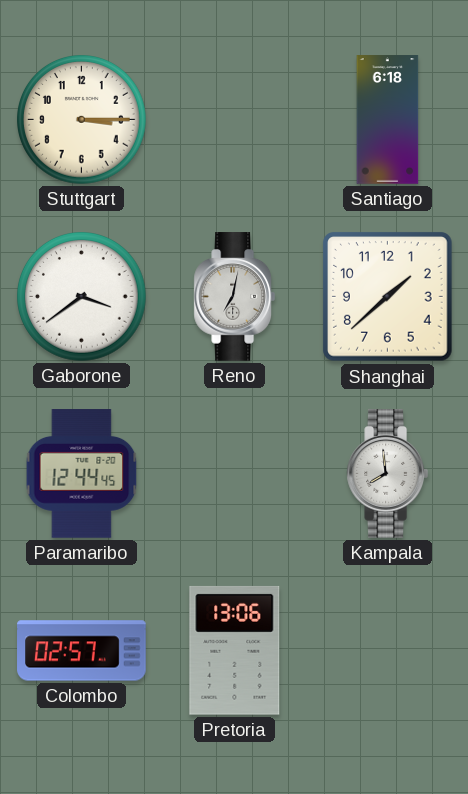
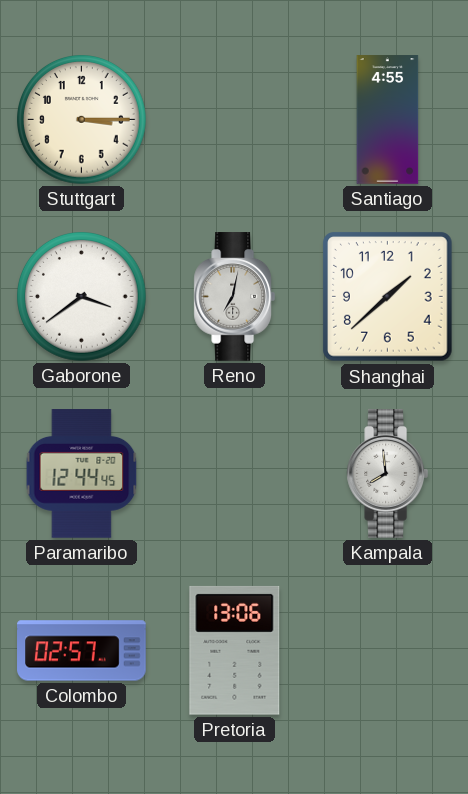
Santiago: 6:18 -> 4:55 (388, 120)
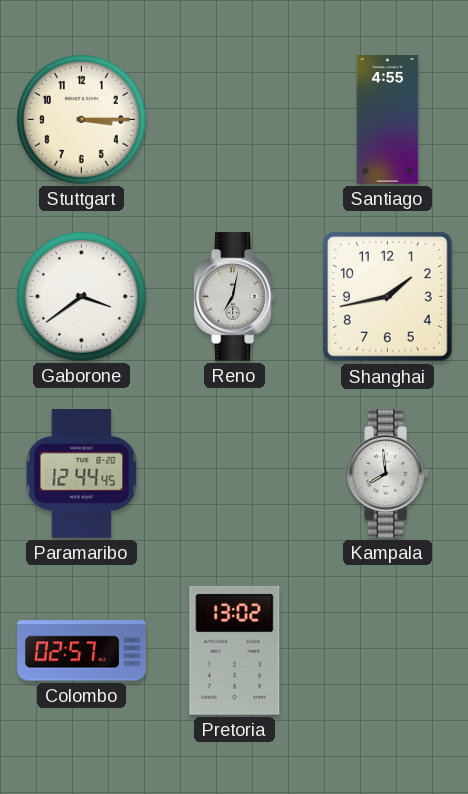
Shanghai: 1:38 -> 1:43 (388, 297)
Pretoria: 13:06 -> 13:02 (235, 650)
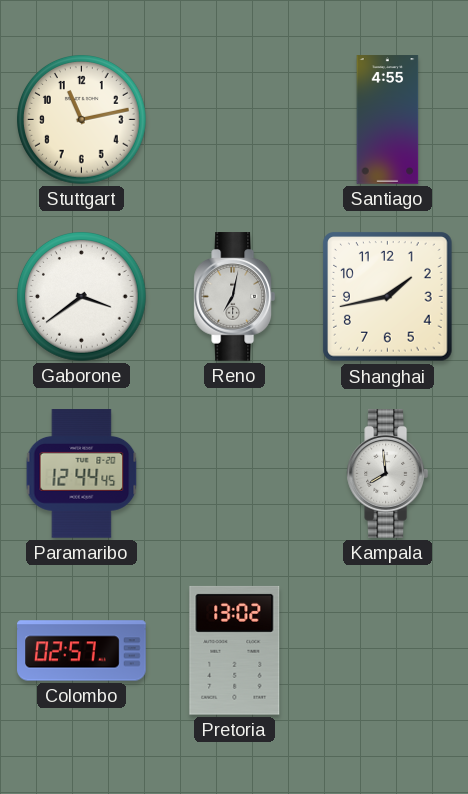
Stuttgart: 3:15 -> 11:13 (82, 120)
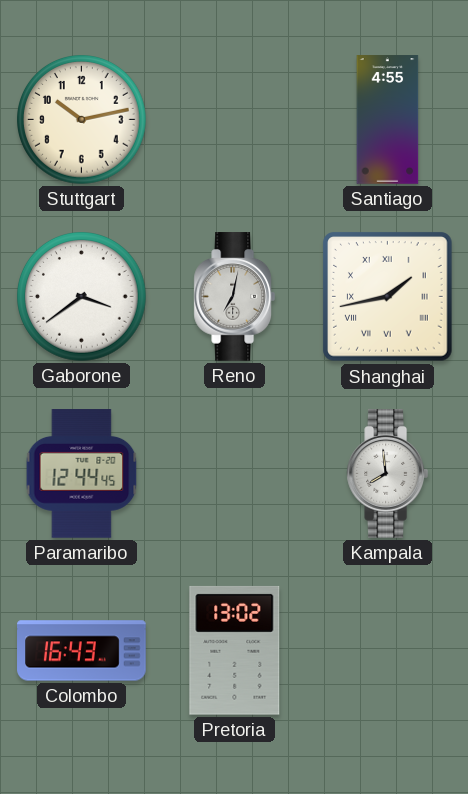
Stuttgart: 11:13 -> 10:13 (82, 120)
Shanghai numerals: Arabic -> Roman (388, 297)
Colombo: 02:57 -> 16:43 (82, 651)
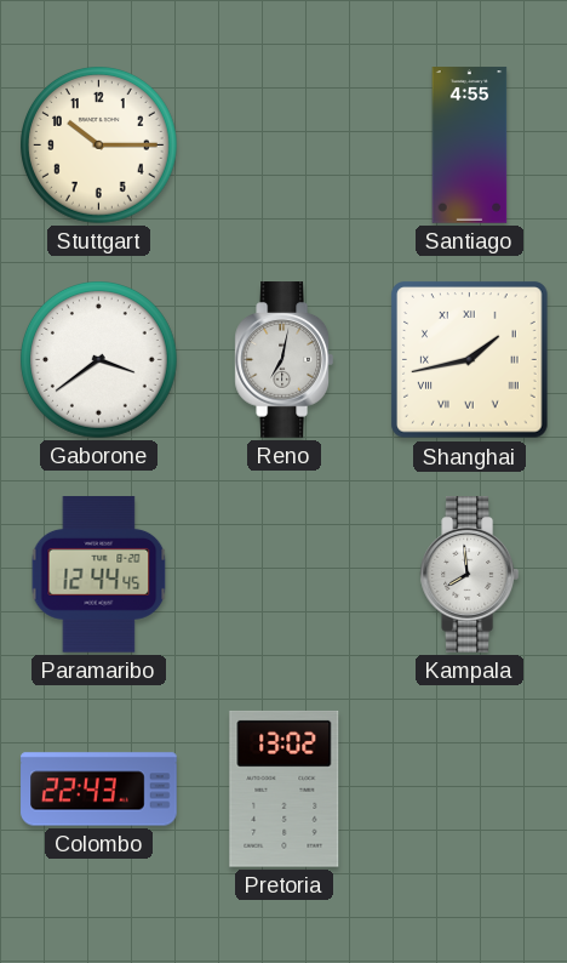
Stuttgart: 10:13 -> 10:15 (99, 146)
Colombo: 16:43 -> 22:43 (99, 790)
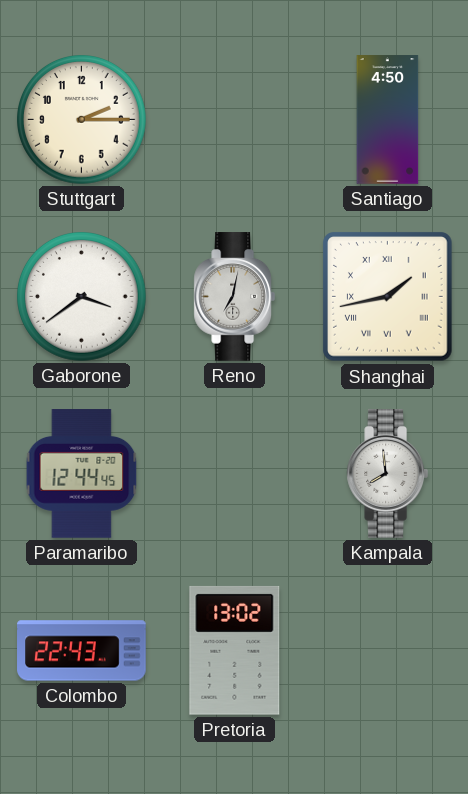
Stuttgart: 10:15 -> 2:15 (82, 120)
Santiago: 4:55 -> 4:50 (388, 120)
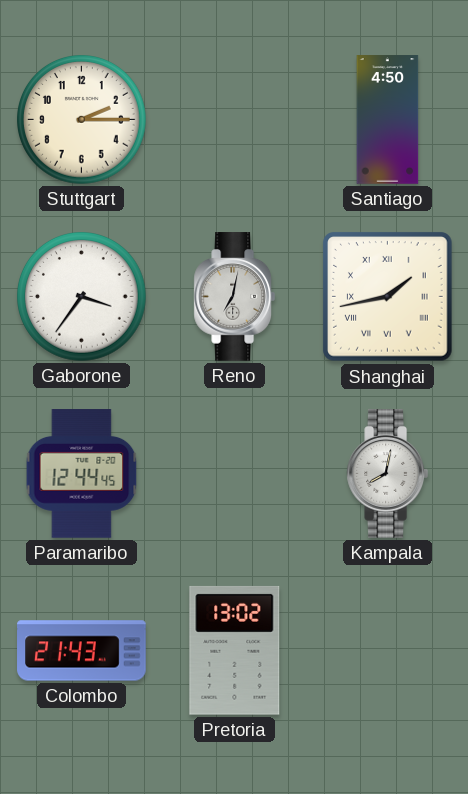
Gaborone: 3:39 -> 3:36 (82, 297)
Kampala: 7:59 -> 8:02 (388, 474)
Colombo: 22:43 -> 21:43 (82, 651)
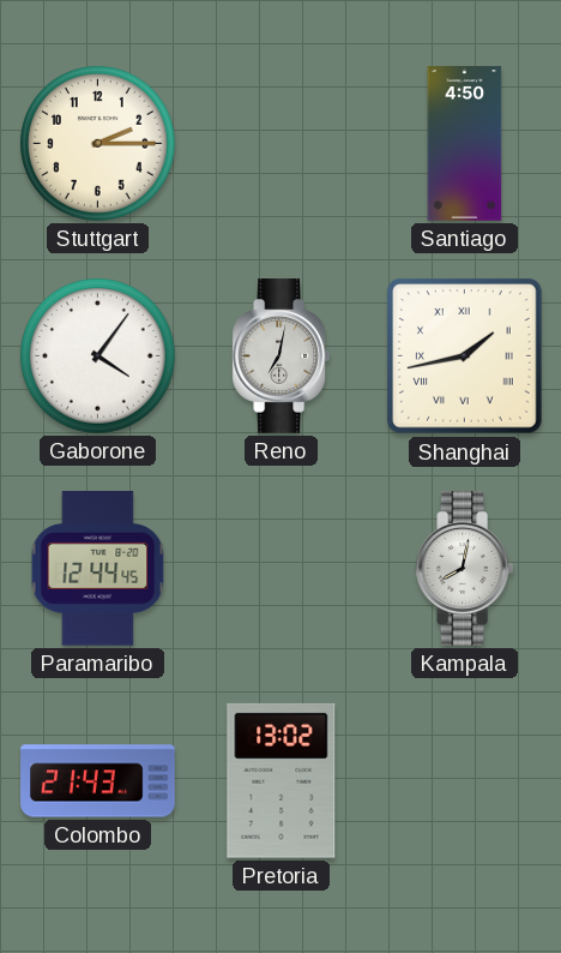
Gaborone: 3:36 -> 4:06 (98, 356)
